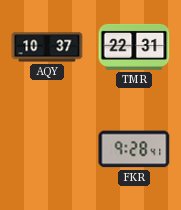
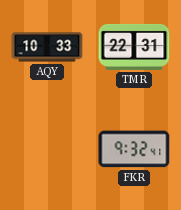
AQY: 10:37 -> 10:33 (47, 47)
FKR: 9:28 -> 9:32 (134, 149)
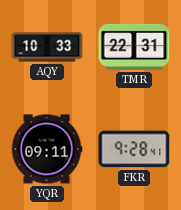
YQR: none -> 09:11 (47, 149)
FKR: 9:32 -> 9:28 (134, 149)
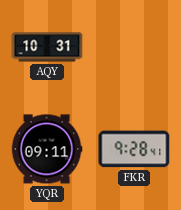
AQY: 10:33 -> 10:31 (47, 47)
TMR: 22:31 -> none (134, 47)
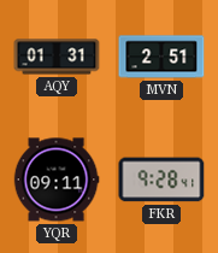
AQY: 10:31 -> 01:31 (57, 57)
MVN: none -> 2:51 (161, 57)
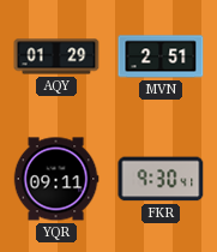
AQY: 01:31 -> 01:29 (56, 56)
FKR: 9:28 -> 9:30 (161, 179)
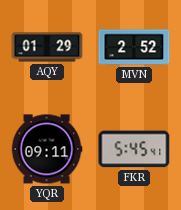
MVN: 2:51 -> 2:52 (134, 47)
FKR: 9:30 -> 5:45 (134, 149)
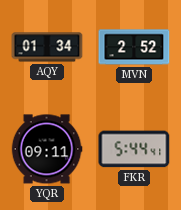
AQY: 01:29 -> 01:34 (47, 47)
FKR: 5:45 -> 5:44 (134, 149)
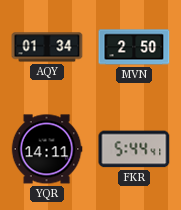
MVN: 2:52 -> 2:50 (134, 47)
YQR: 09:11 -> 14:11 (47, 149)
